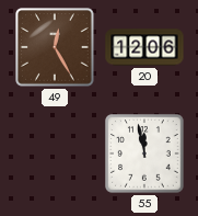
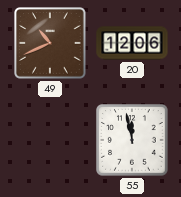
49: 12:25 -> 10:41 (51, 44)
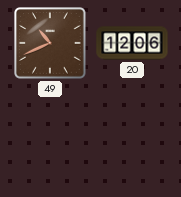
55: 11:58 -> none (132, 140)
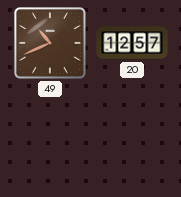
20: 12:06 -> 12:57 (132, 43)
